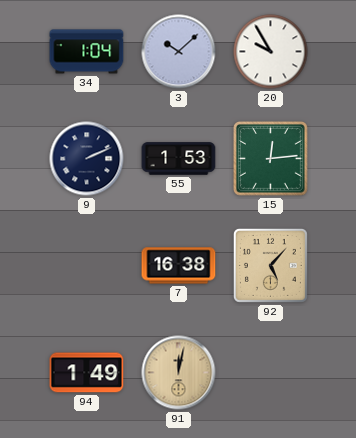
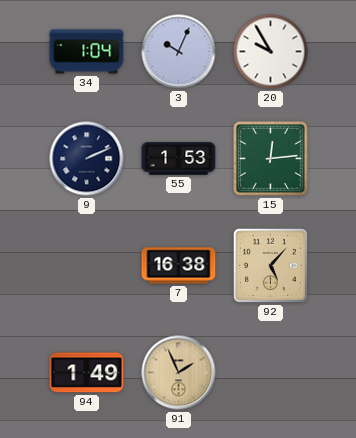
3: 10:08 -> 10:04 (179, 52)
91: 12:02 -> 1:56 (179, 373)
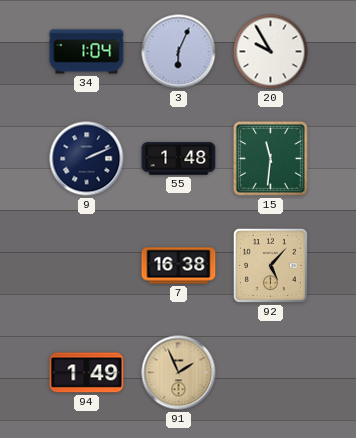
3: 10:04 -> 6:04 (179, 52)
55: 1:53 -> 1:48 (179, 159)
15: 12:14 -> 11:31 (271, 159)
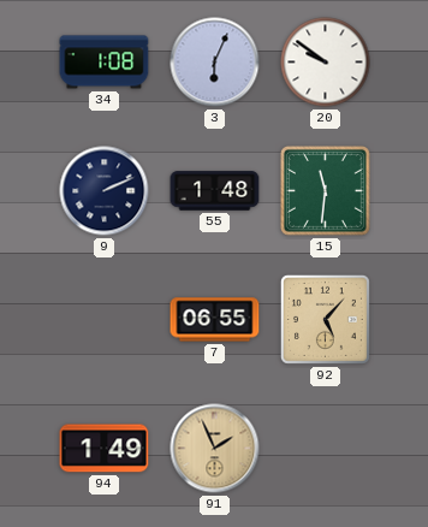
34: 1:04 -> 1:08 (105, 63)
20: 9:55 -> 9:51 (326, 63)
7: 16:38 -> 06:55 (215, 320)
